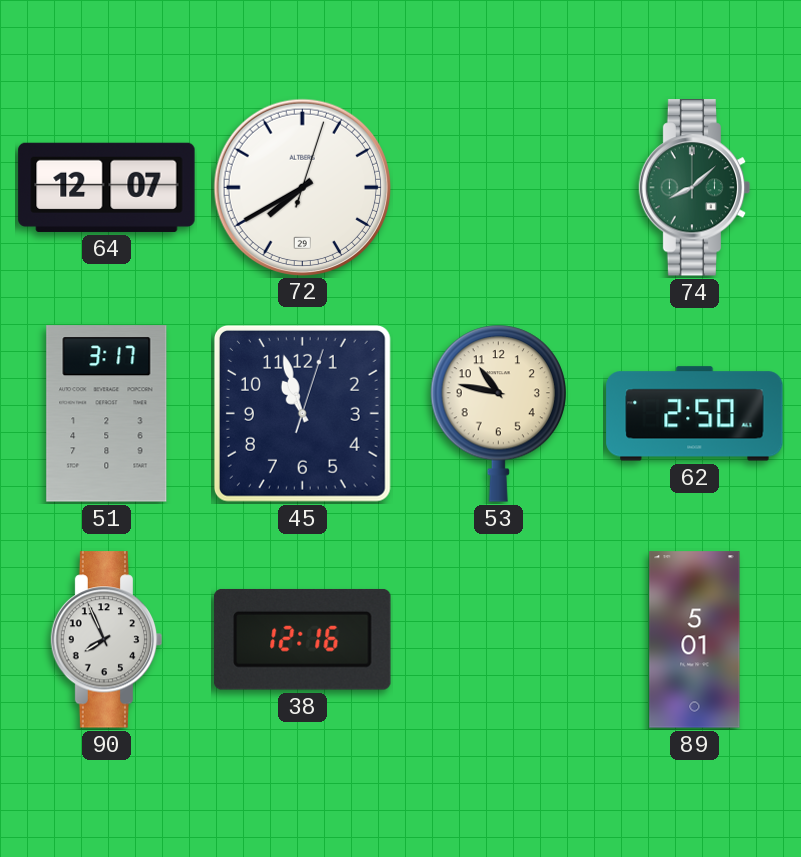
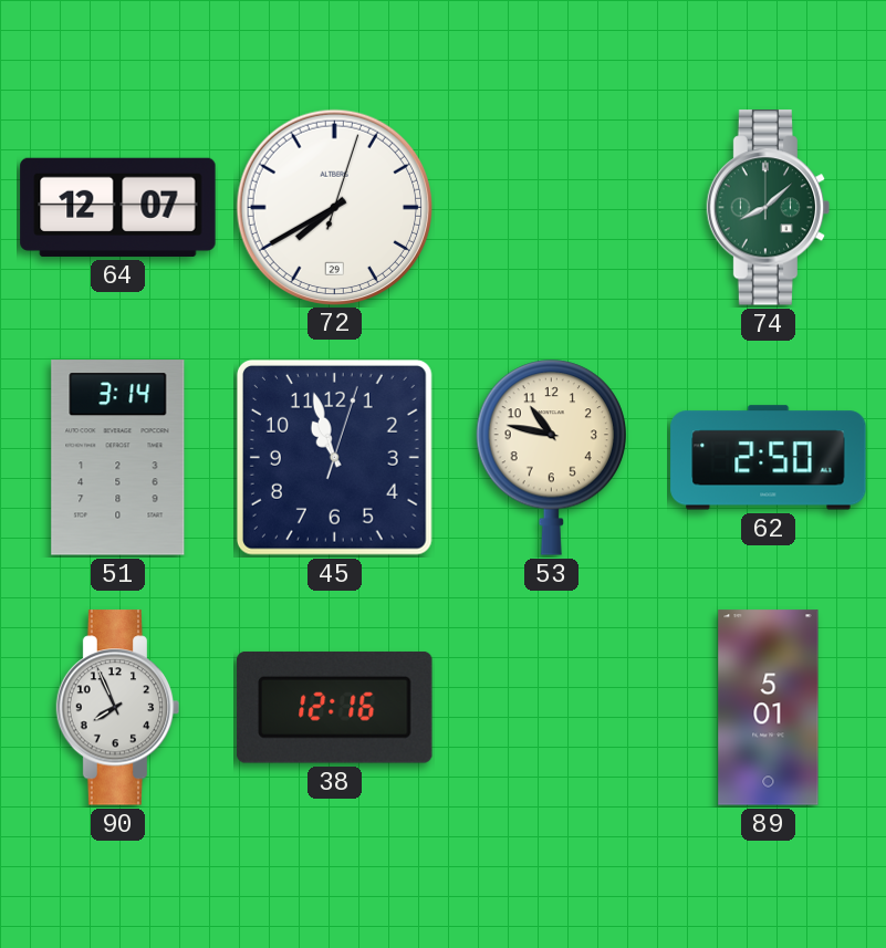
51: 3:17 -> 3:14 (118, 458)
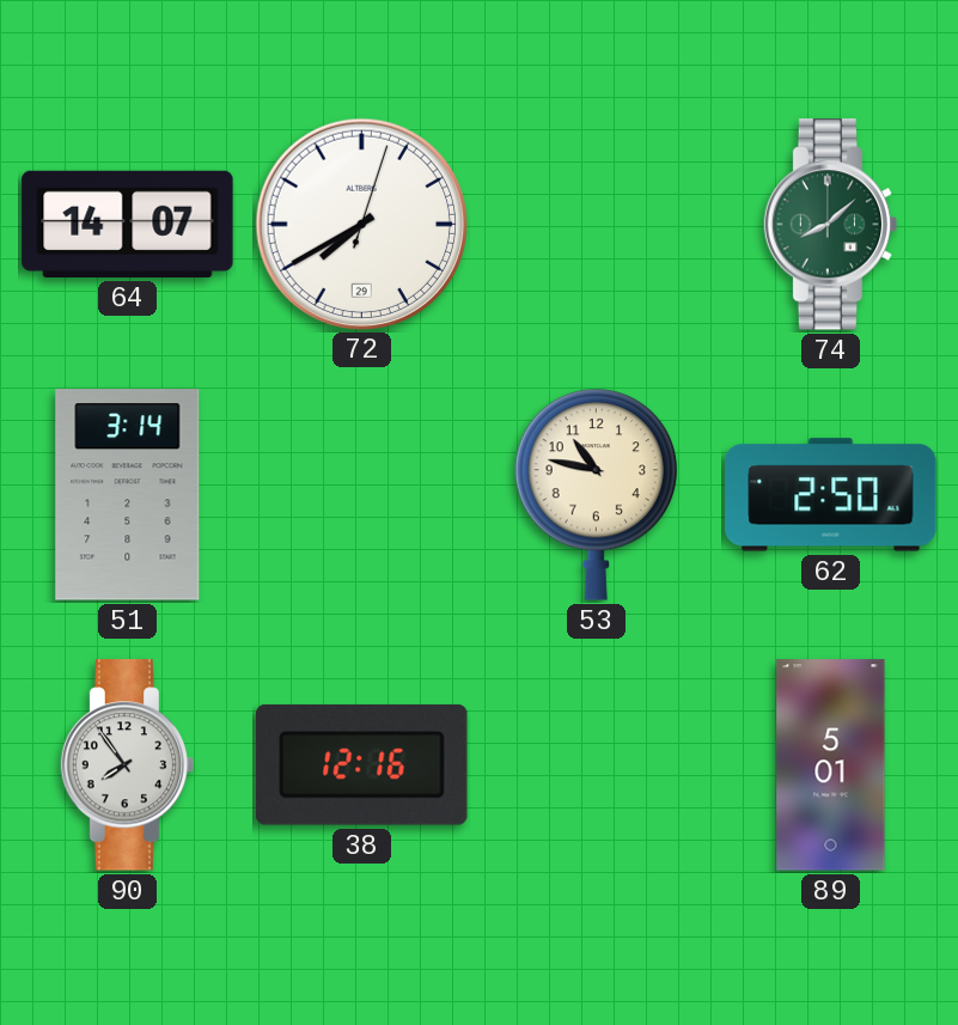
64: 12:07 -> 14:07 (128, 224)
45: 10:57 -> none (334, 457)
90: 7:56 -> 7:54 (128, 765)
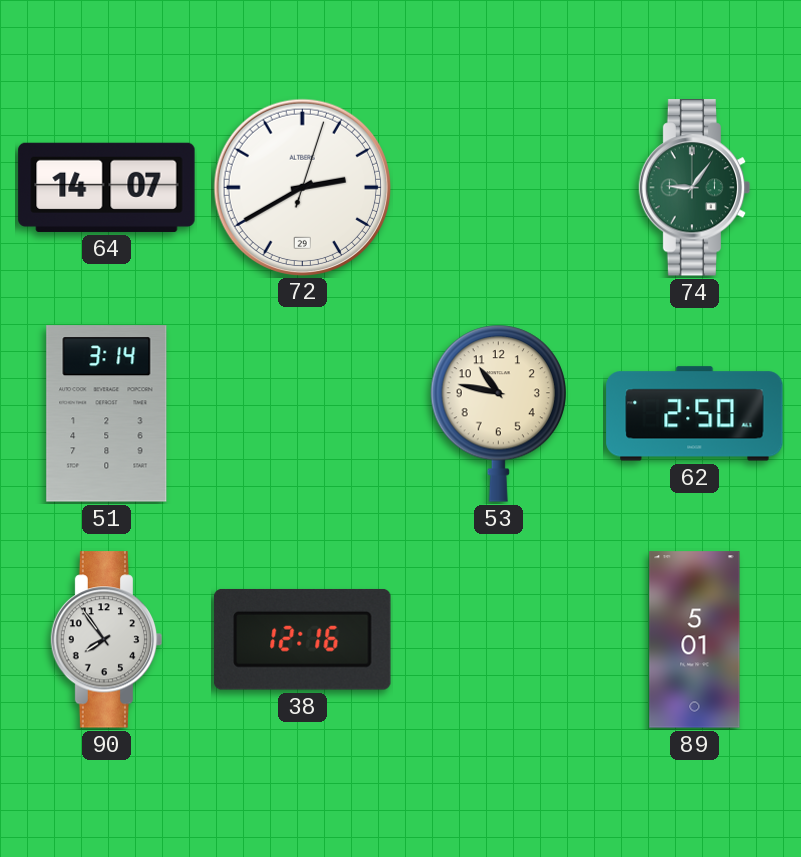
72: 7:40 -> 2:40 (302, 187)
74: 8:08 -> 9:06 (695, 188)
